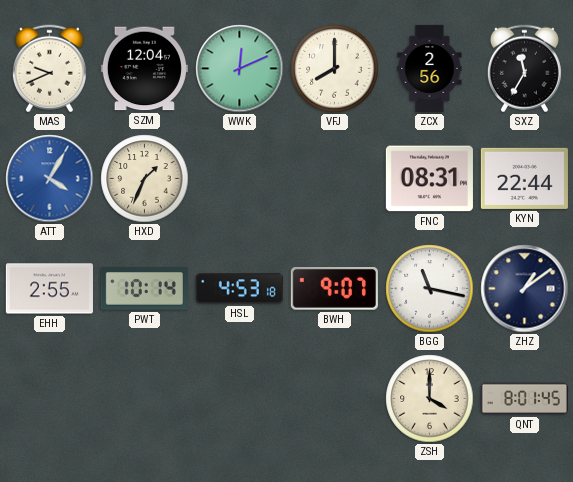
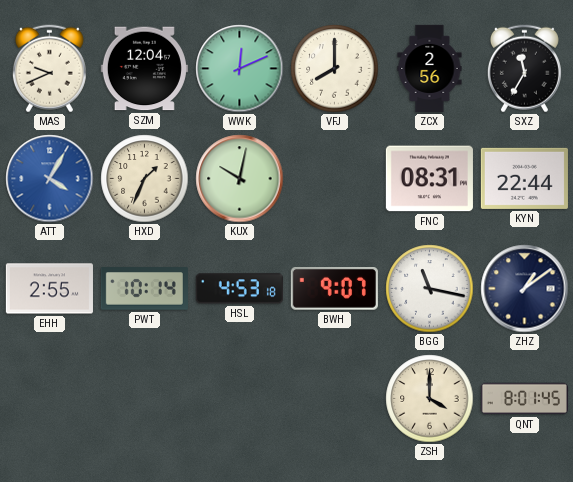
KUX: none -> 10:02 (240, 179)
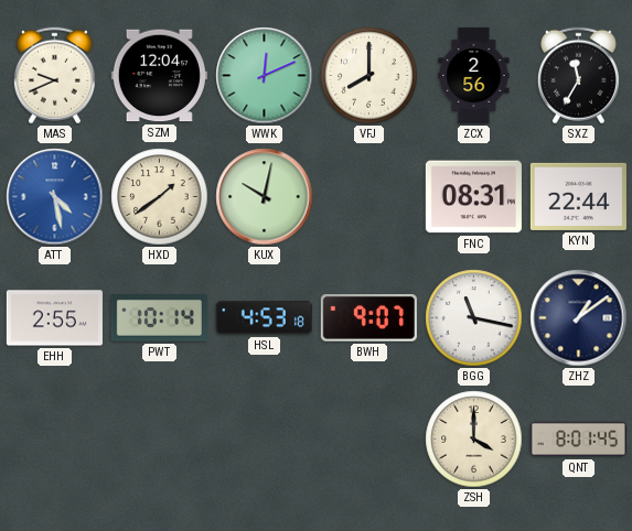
ATT: 4:05 -> 4:28 (55, 197)
HXD: 1:34 -> 1:39 (160, 197)
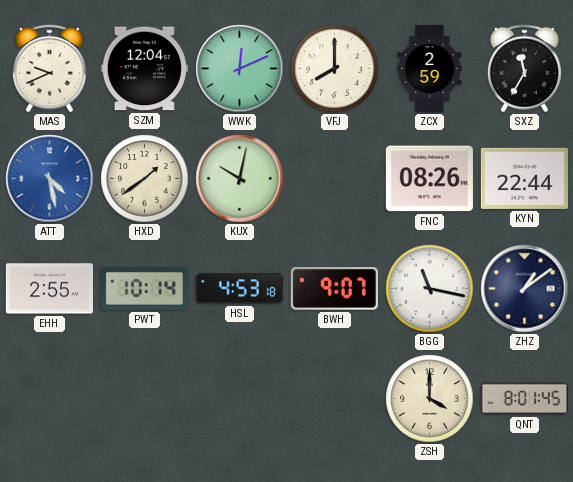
ZCX: 2:56 -> 2:59 (430, 68)
FNC: 08:31 -> 08:26 (429, 179)
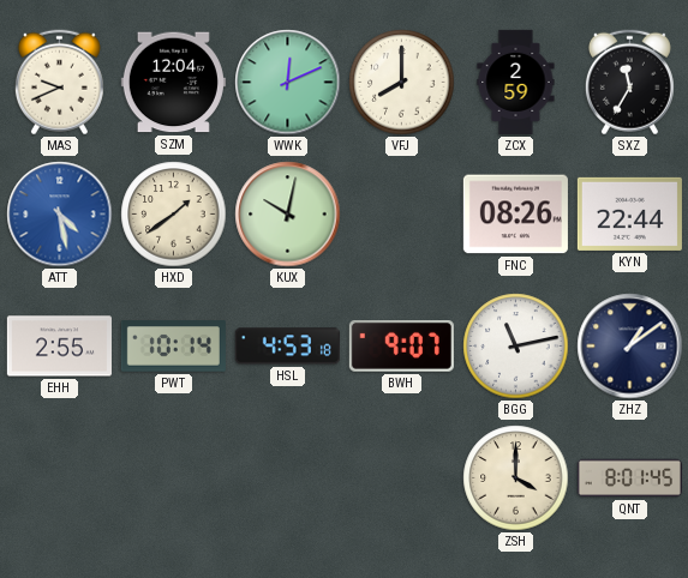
BGG: 11:17 -> 11:13 (516, 347)
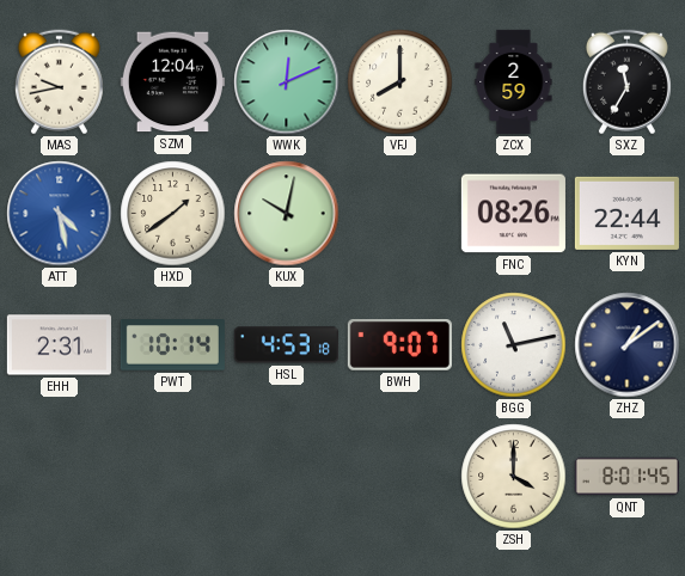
MAS: 9:41 -> 9:43 (59, 82)
EHH: 2:55 -> 2:31 (59, 345)
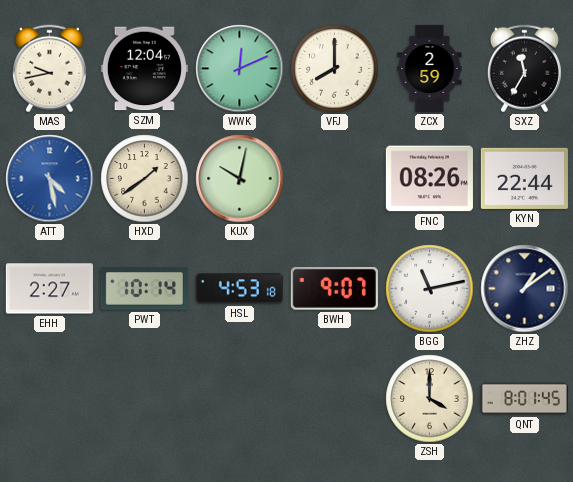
EHH: 2:31 -> 2:27 (49, 289)
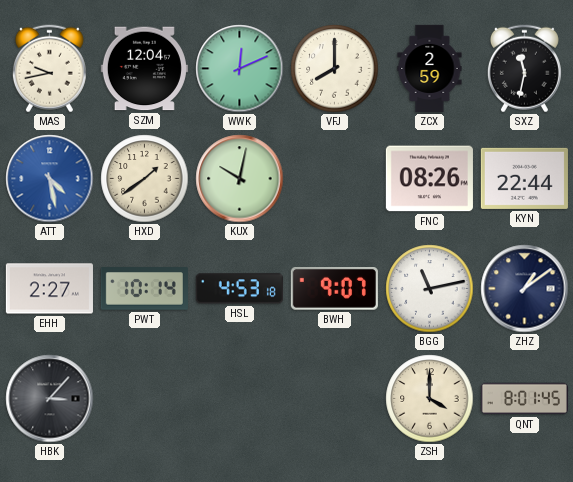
SXZ: 11:35 -> 11:32 (524, 69)
HBK: none -> 3:07 (50, 399)
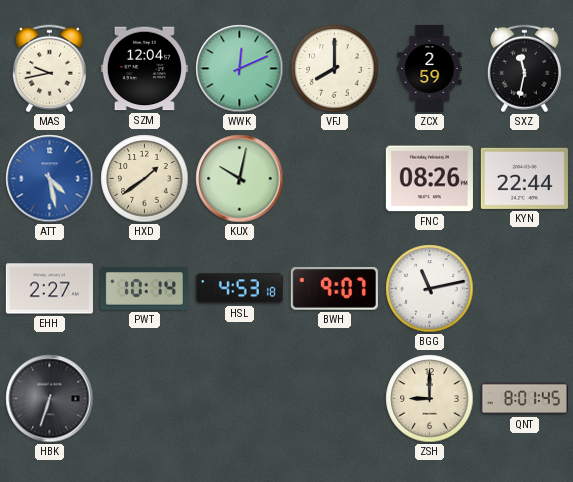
ZHZ: 1:09 -> none (525, 289)
HBK: 3:07 -> 6:33 (50, 399)
ZSH: 4:00 -> 9:00 (430, 399)
